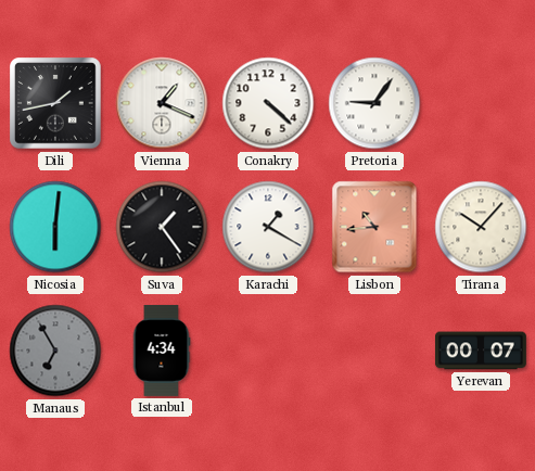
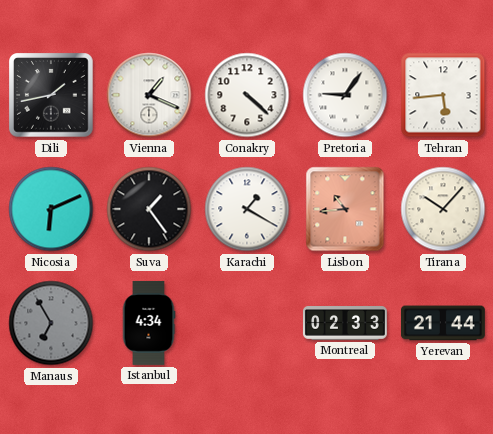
Tehran: none -> 5:44 (443, 95)
Nicosia: 6:01 -> 6:11 (51, 209)
Montreal: none -> 02:33 (345, 324)
Yerevan: 00:07 -> 21:44 (443, 323)
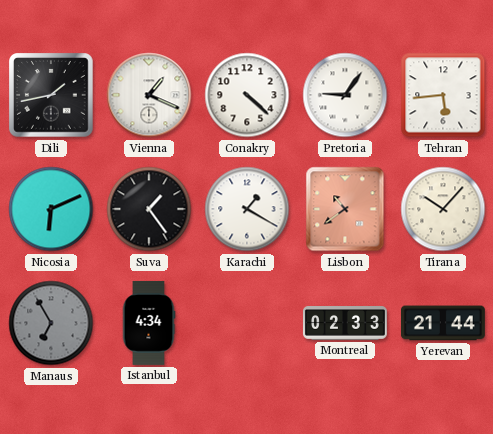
Lisbon: 10:44 -> 10:39 (345, 209)
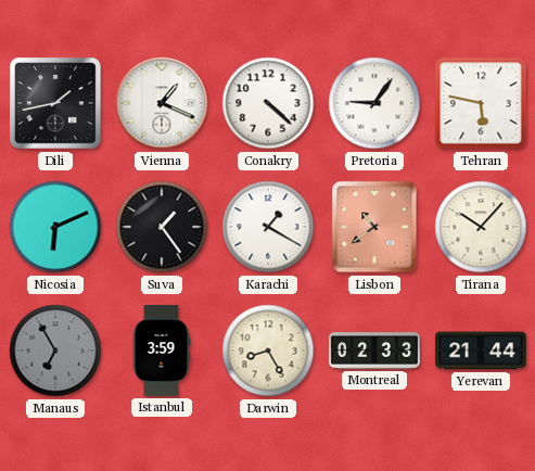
Tehran: 5:44 -> 5:47 (481, 103)
Istanbul: 4:34 -> 3:59 (162, 351)
Darwin: none -> 8:25 (268, 351)
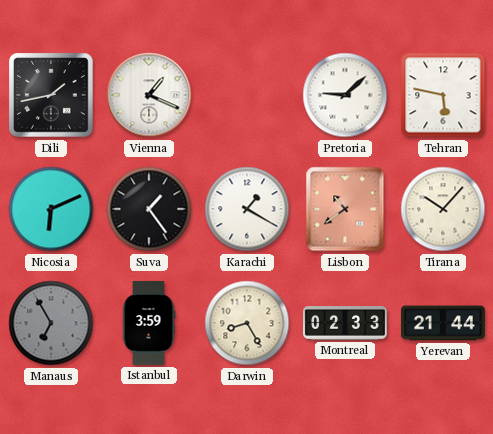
Conakry: 4:22 -> none (268, 103)
Pretoria: 9:06 -> 9:08 (345, 95)
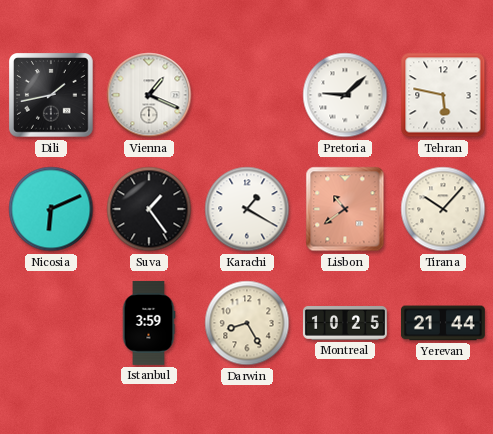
Manaus: 6:55 -> none (51, 323)
Montreal: 02:33 -> 10:25 (345, 324)
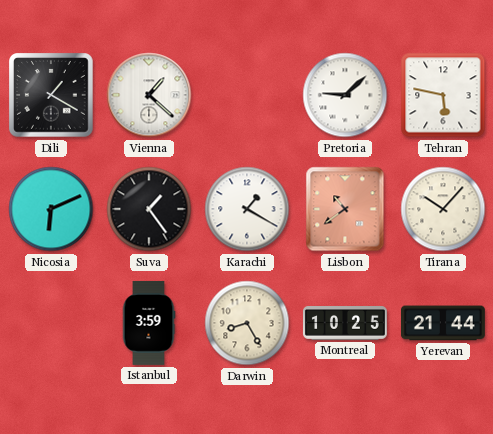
Dili: 1:43 -> 1:20 (51, 95)
Vienna: 1:19 -> 1:22 (149, 95)
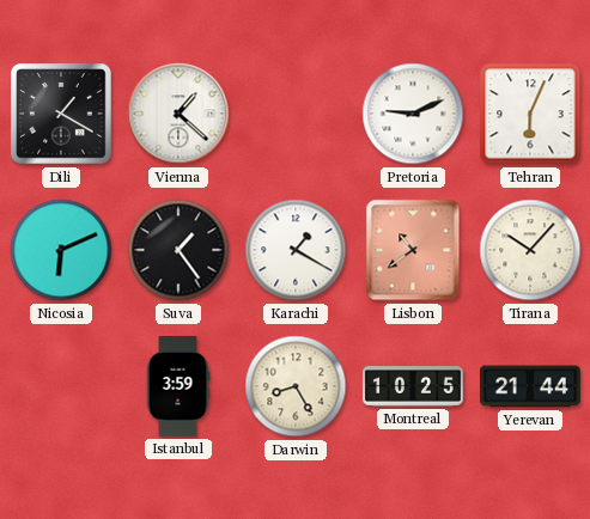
Pretoria: 9:08 -> 9:11 (413, 114)
Tehran: 5:47 -> 6:04 (530, 114)
